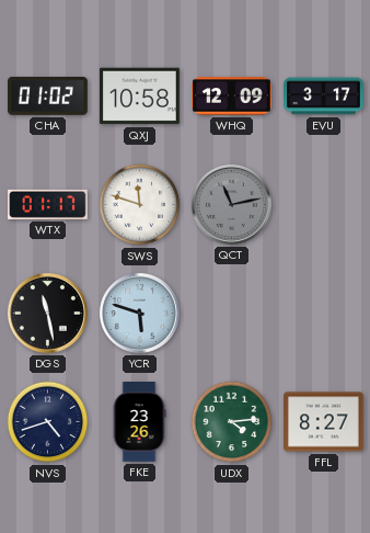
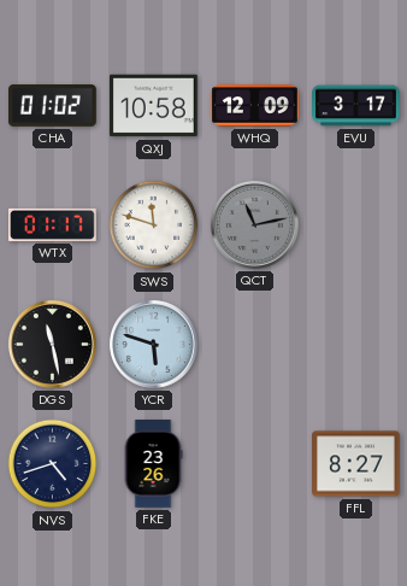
UDX: 4:14 -> none (232, 422)
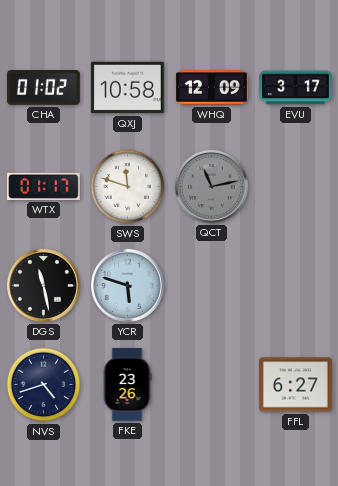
FFL: 8:27 -> 6:27 (296, 385)
